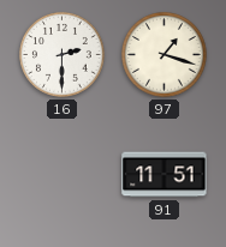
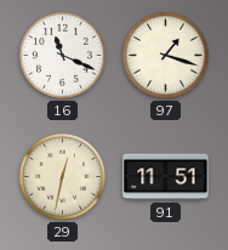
16: 2:30 -> 11:19 (63, 56)
29: none -> 12:32 (63, 177)
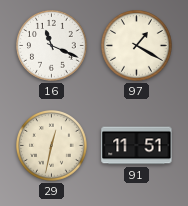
97: 1:18 -> 1:20 (137, 46)
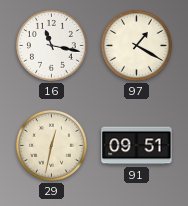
16: 11:19 -> 11:17 (52, 46)
91: 11:51 -> 09:51 (137, 146)
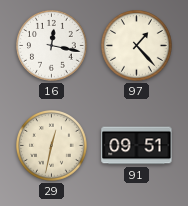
16: 11:17 -> 12:17 (52, 46)
97: 1:20 -> 1:23 (137, 46)
